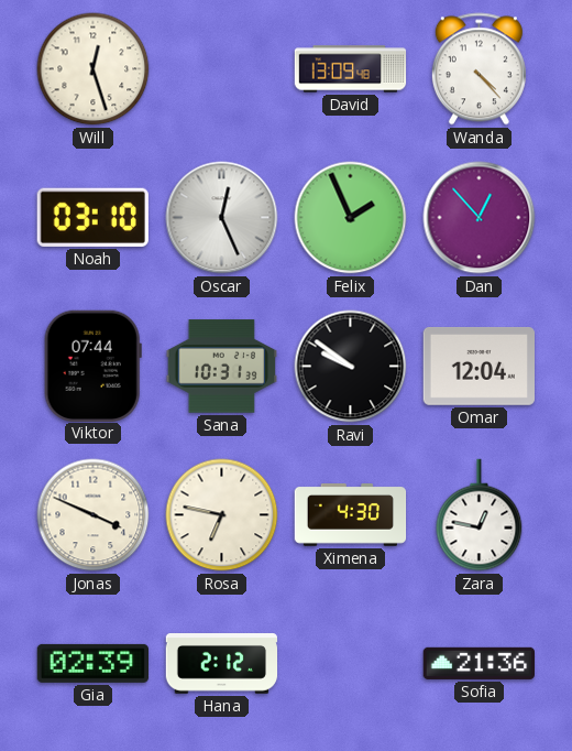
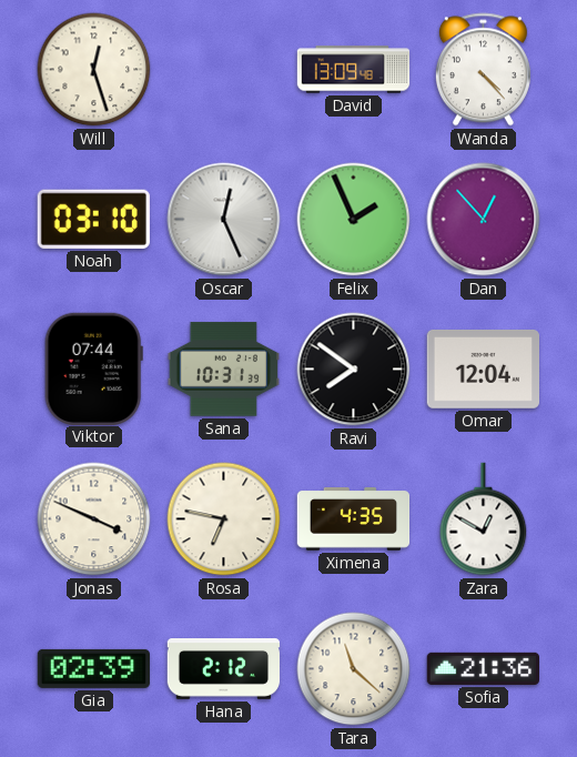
Ravi: 9:51 -> 7:51 (354, 370)
Ximena: 4:30 -> 4:35 (354, 519)
Zara: 12:47 -> 12:50 (484, 519)
Tara: none -> 11:22 (354, 669)
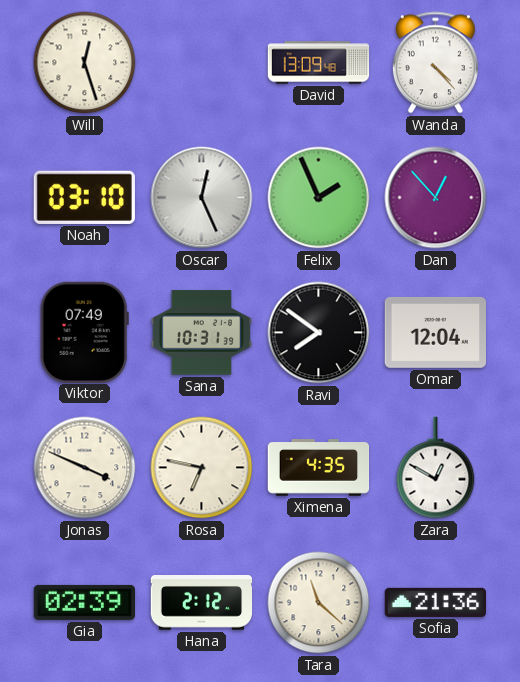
Viktor: 07:44 -> 07:49 (84, 332)
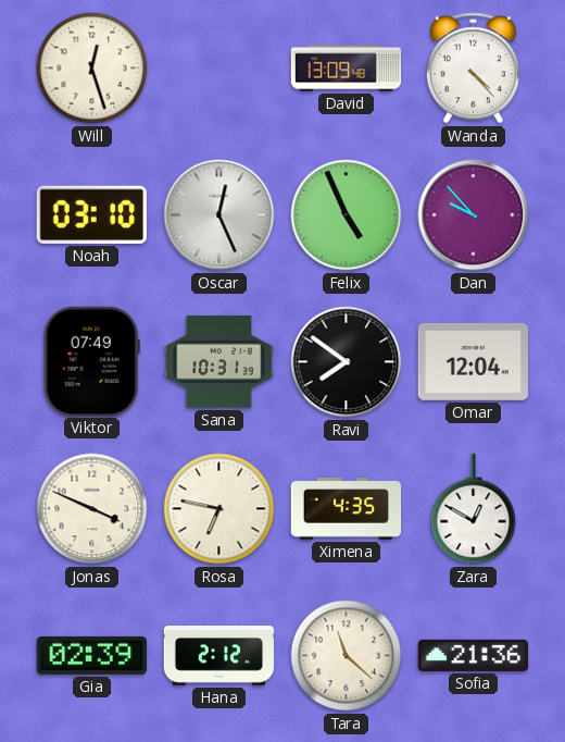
Felix: 1:56 -> 4:56 (347, 215)
Dan: 12:53 -> 9:53 (474, 215)
